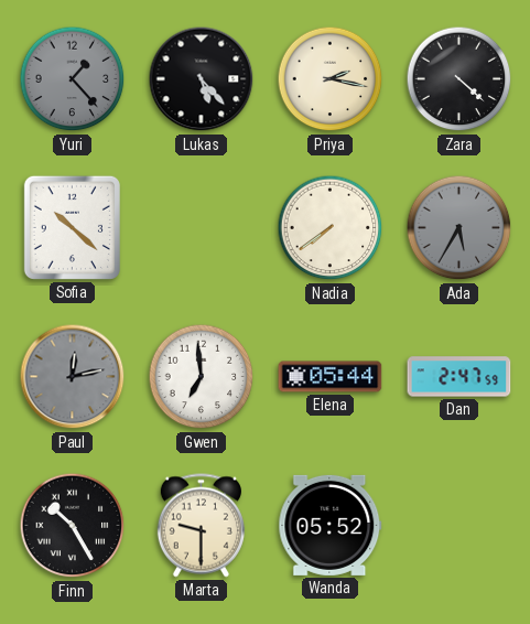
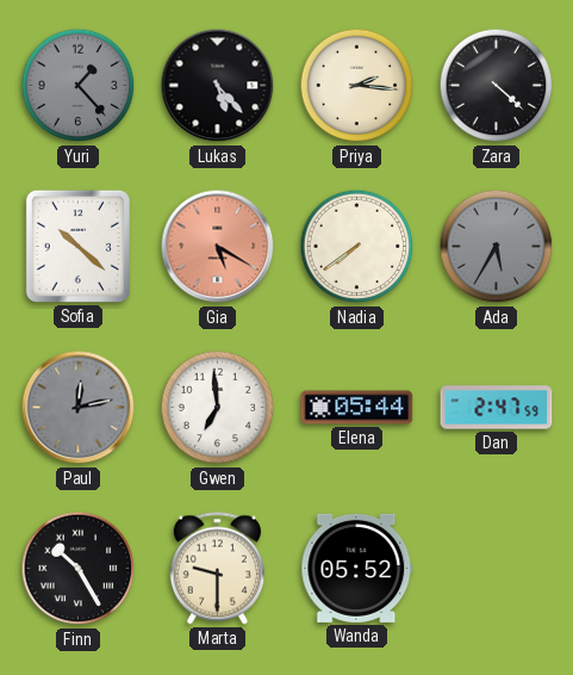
Priya: 2:17 -> 2:16 (357, 86)
Gia: none -> 5:20 (218, 247)
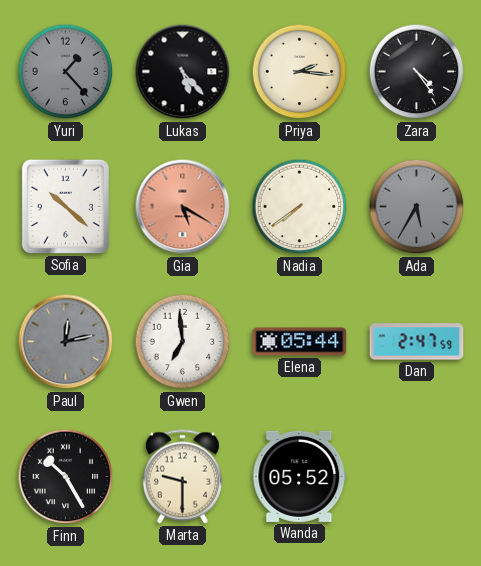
Zara: 4:22 -> 4:24 (417, 72)
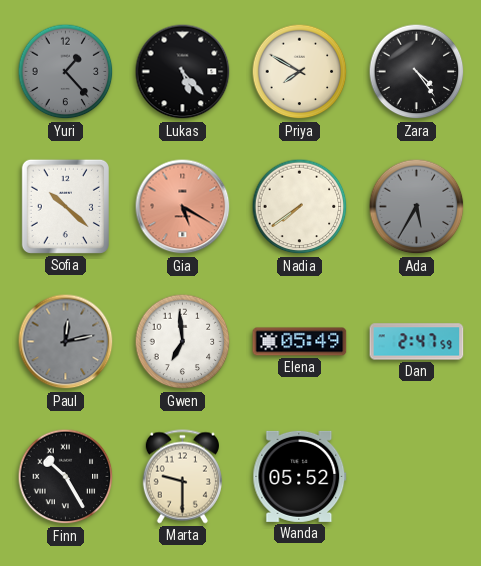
Priya: 2:16 -> 7:50 (300, 72)
Elena: 05:44 -> 05:49 (300, 342)
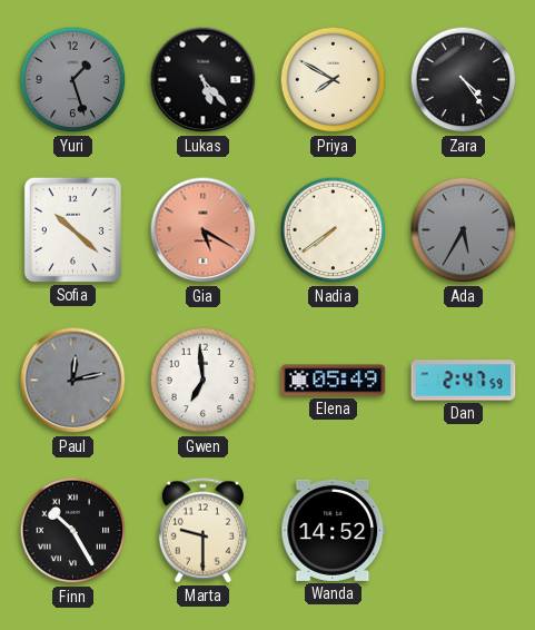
Yuri: 1:23 -> 1:27 (73, 80)
Wanda: 05:52 -> 14:52 (334, 530)
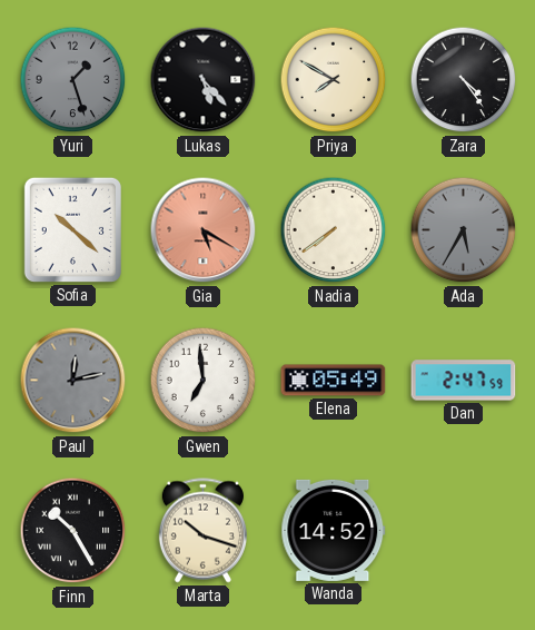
Marta: 9:30 -> 10:18 (202, 531)
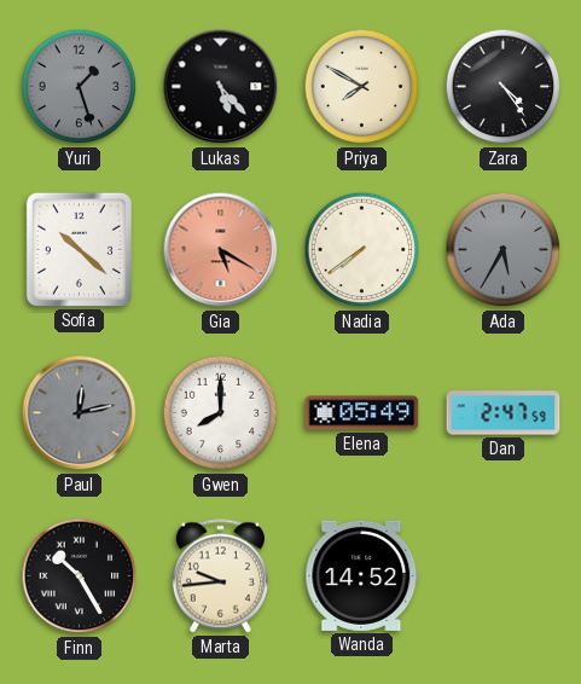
Gwen: 6:59 -> 8:00 (221, 413)
Marta: 10:18 -> 9:44 (220, 576)
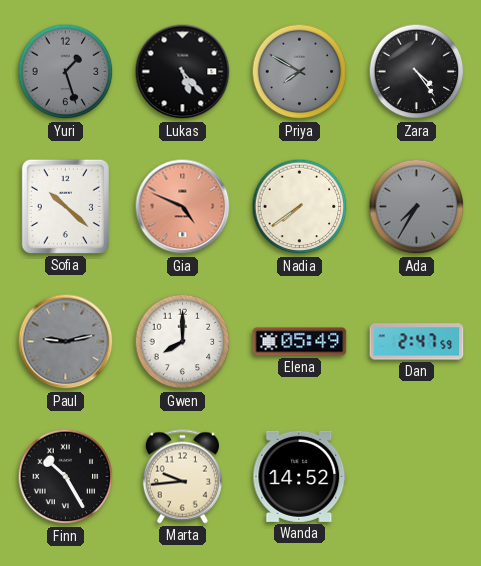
Priya dial: cream -> grey (300, 72)
Gia: 5:20 -> 4:49 (183, 207)
Ada: 5:35 -> 7:35 (417, 207)
Paul: 12:13 -> 9:13 (66, 342)
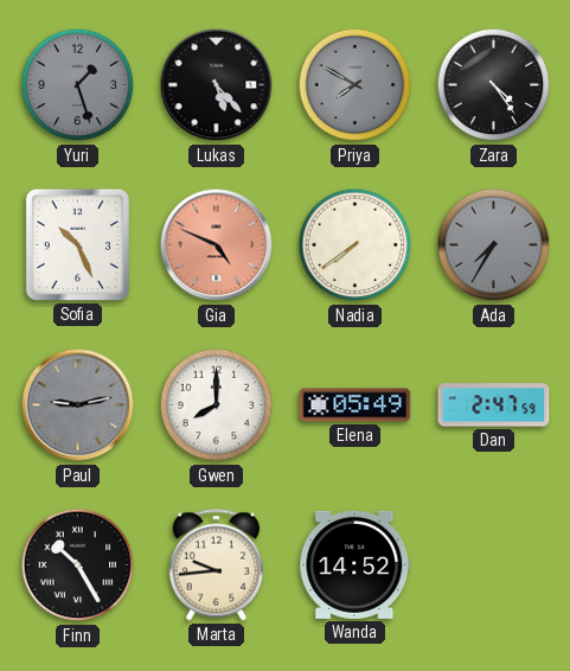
Sofia: 10:22 -> 10:26 (77, 244)
